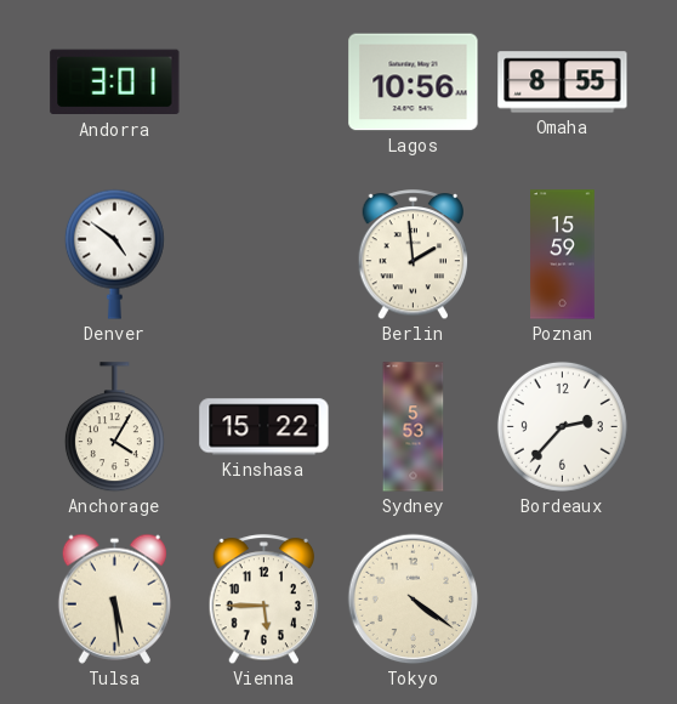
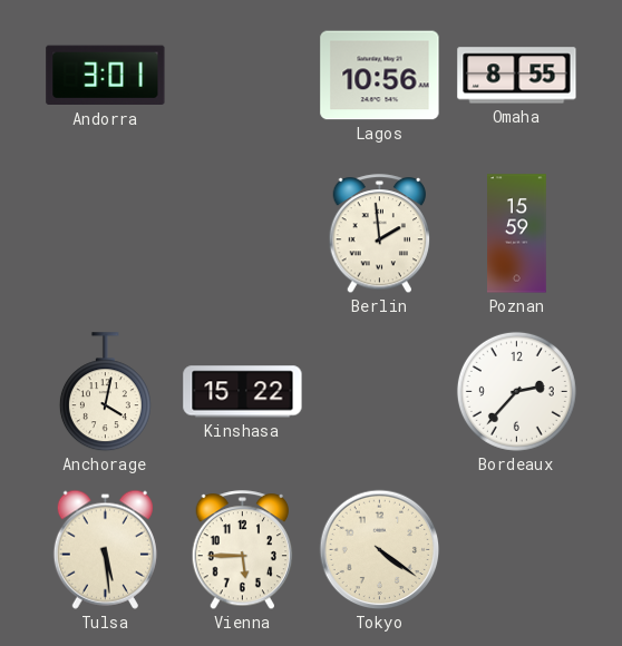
Denver: 4:51 -> none (114, 254)
Anchorage: 4:05 -> 4:02 (105, 392)
Sydney: 5:53 -> none (414, 427)
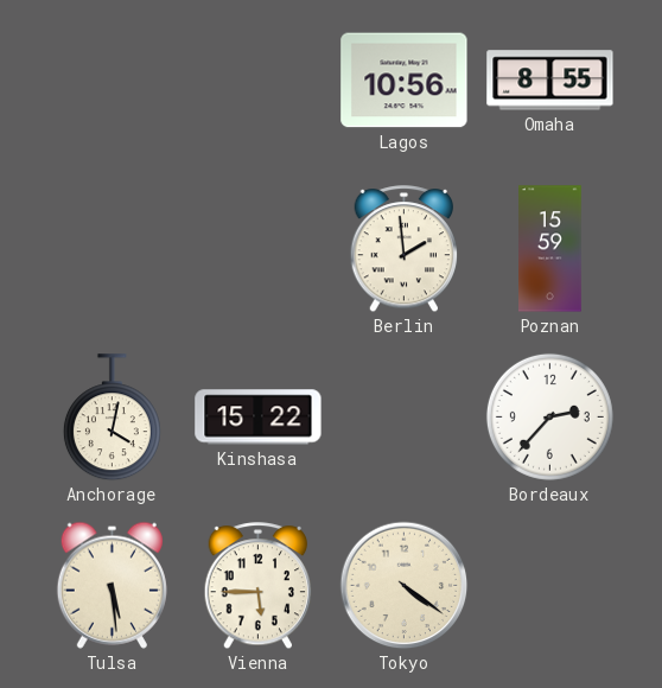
Andorra: 3:01 -> none (106, 76)
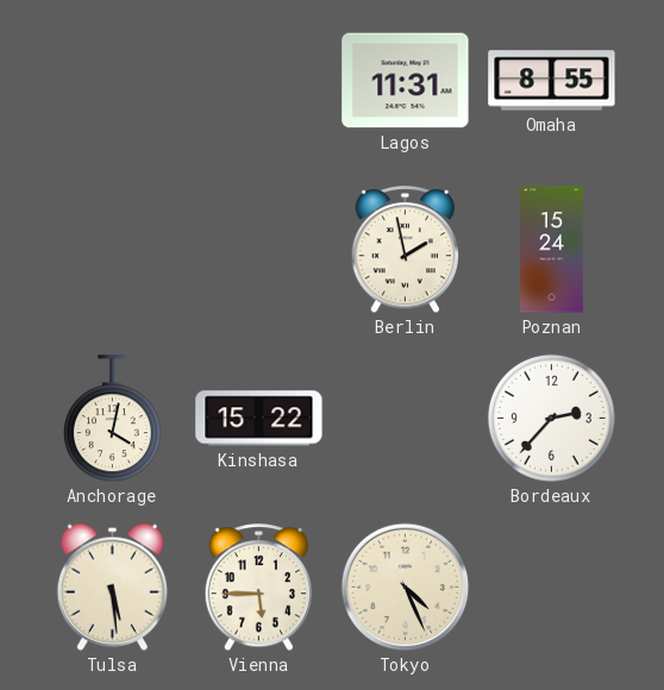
Lagos: 10:56 -> 11:31 (406, 81)
Berlin: 1:59 -> 1:58 (406, 250)
Poznan: 15:59 -> 15:24 (552, 250)
Tokyo: 4:21 -> 4:26 (406, 588)
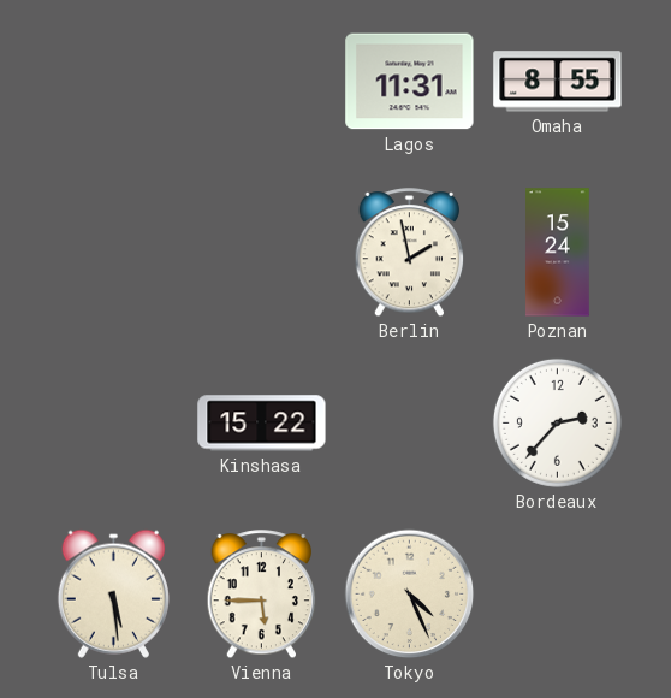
Anchorage: 4:02 -> none (112, 419)
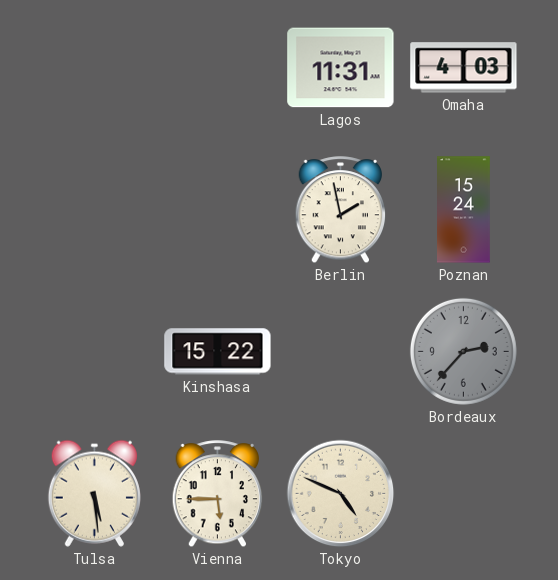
Omaha: 8:55 -> 4:03 (464, 68)
Bordeaux dial: white -> grey (463, 351)
Tokyo: 4:26 -> 4:49 (341, 494)
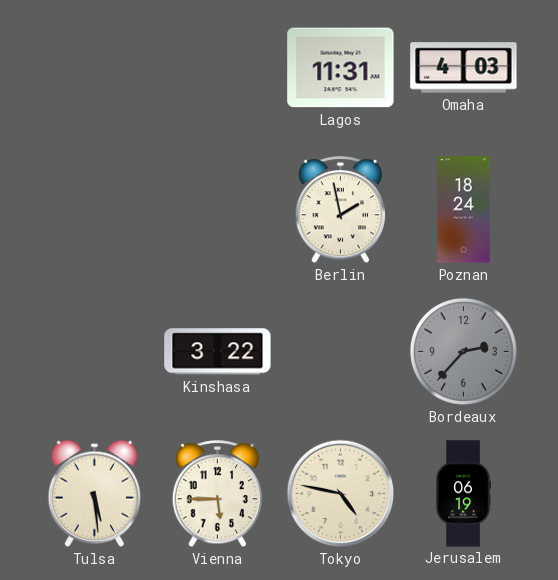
Poznan: 15:24 -> 18:24 (464, 210)
Kinshasa: 15:22 -> 3:22 (218, 352)
Tokyo: 4:49 -> 4:47 (341, 494)
Jerusalem: none -> 06:19 (463, 494)
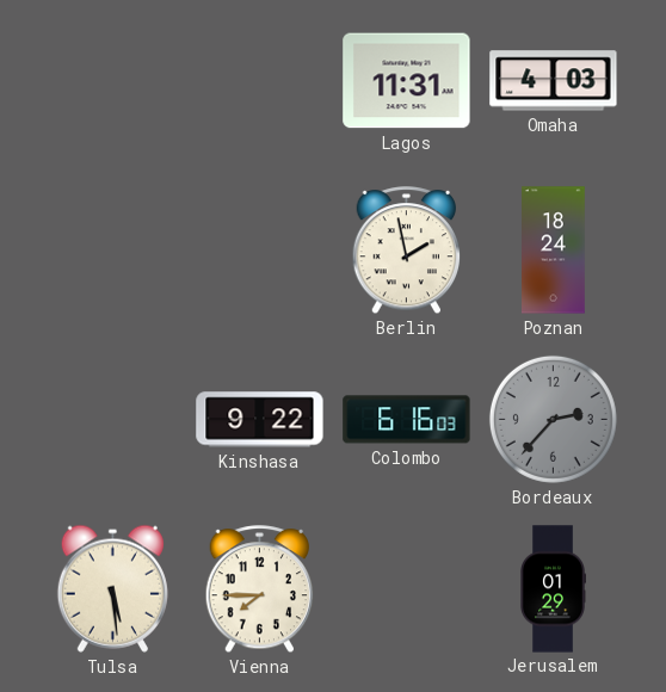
Kinshasa: 3:22 -> 9:22 (260, 420)
Colombo: none -> 6:16 (407, 420)
Vienna: 5:45 -> 7:45 (260, 589)
Tokyo: 4:47 -> none (341, 494)
Jerusalem: 06:19 -> 01:29 (553, 589)
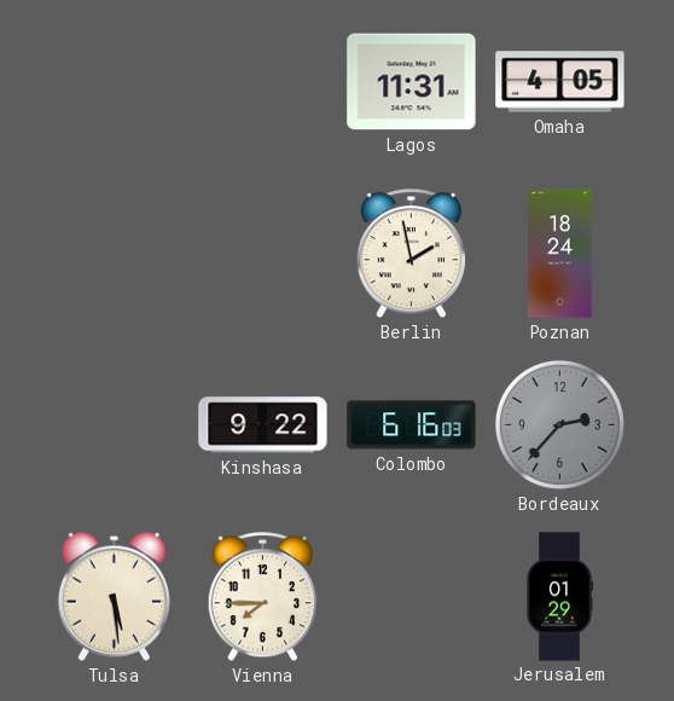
Omaha: 4:03 -> 4:05 (560, 82)
